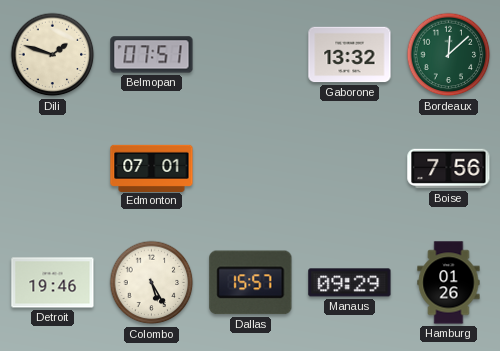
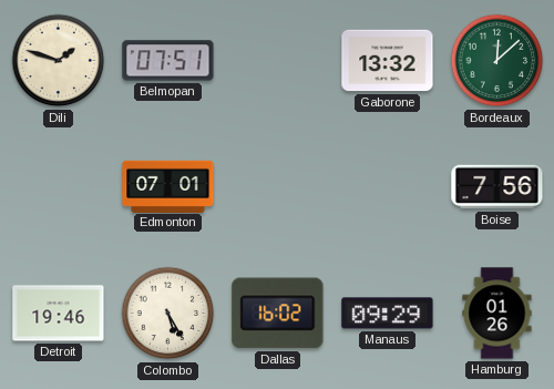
Dallas: 15:57 -> 16:02 (278, 314)
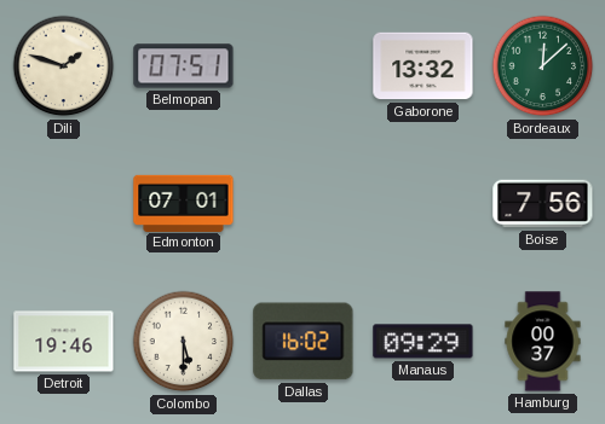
Colombo: 5:25 -> 5:30 (184, 342)
Hamburg: 01:26 -> 00:37 (543, 342)
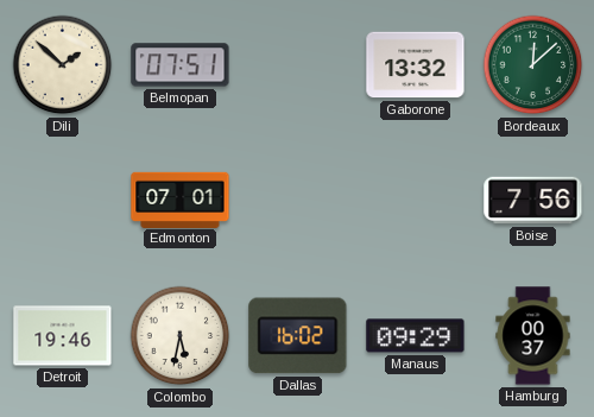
Dili: 1:48 -> 1:52 (63, 65)
Colombo: 5:30 -> 5:32 (181, 336)
